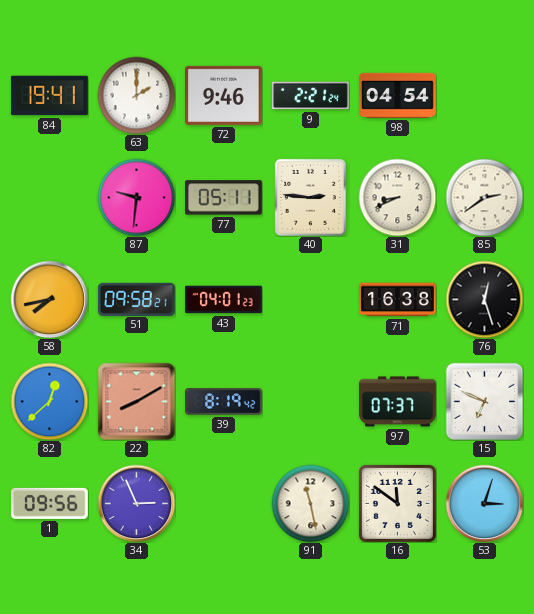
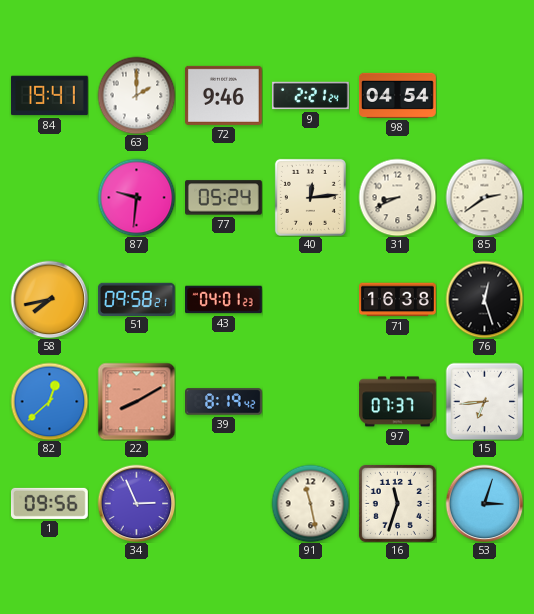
77: 05:11 -> 05:24 (224, 198)
40: 2:46 -> 12:14 (310, 197)
15: 6:49 -> 6:44 (484, 401)
16: 11:51 -> 11:33 (397, 503)
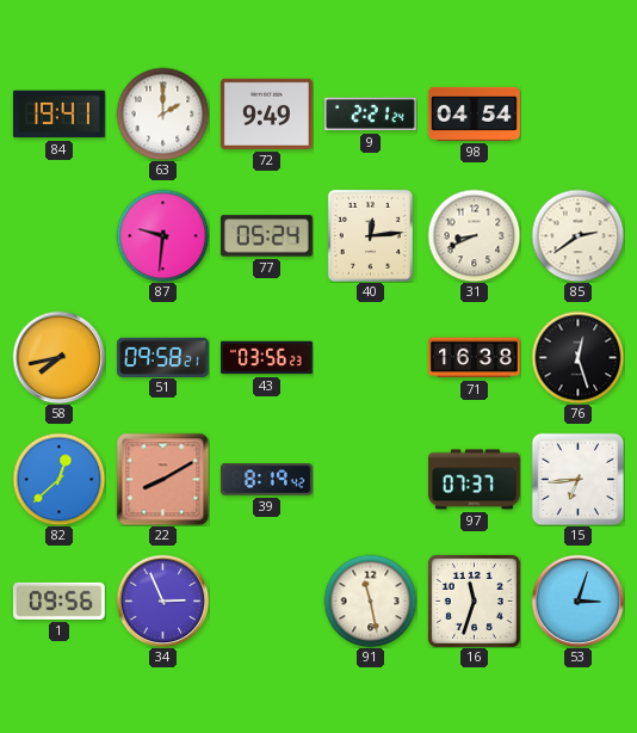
72: 9:46 -> 9:49 (266, 113)
43: 04:01 -> 03:56 (267, 358)
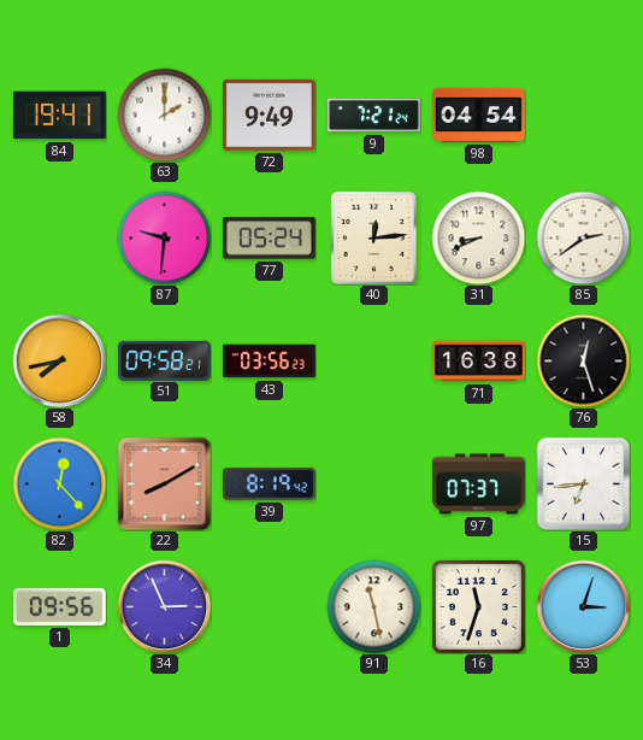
9: 2:21 -> 7:21 (374, 116)
82: 12:38 -> 12:23 (59, 483)
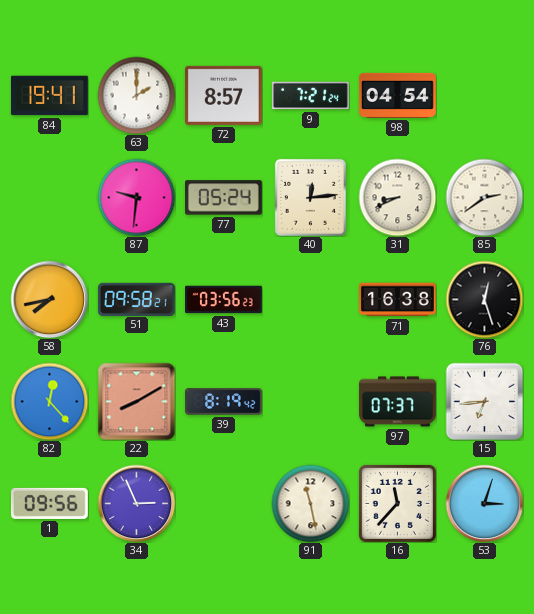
72: 9:49 -> 8:57 (223, 95)
16: 11:33 -> 11:37 (397, 503)
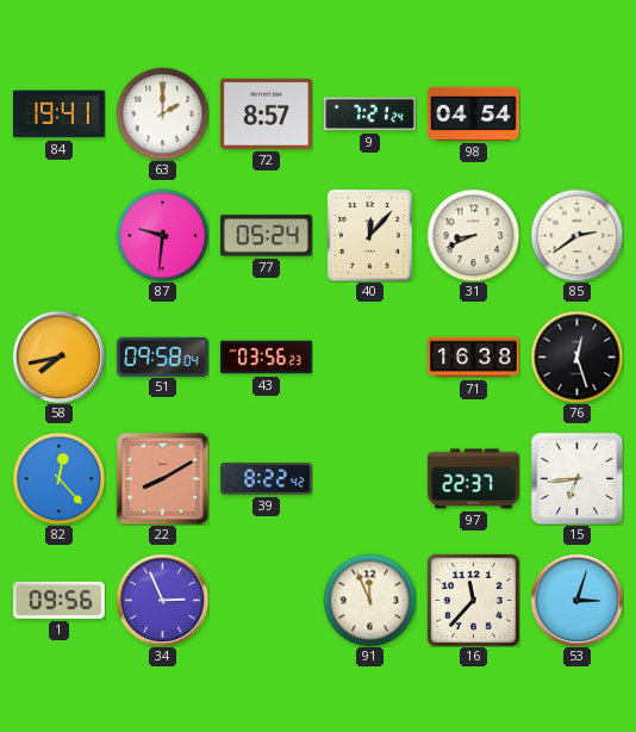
40: 12:14 -> 12:07 (369, 235)
51: 09:58:21 -> 09:58:04 (163, 356)
39: 8:19 -> 8:22 (267, 479)
97: 07:37 -> 22:37 (474, 479)
91: 11:28 -> 11:56 (369, 600)
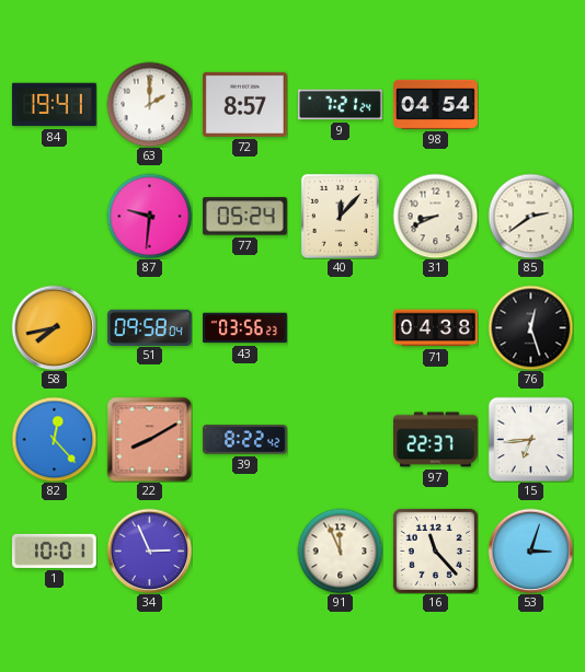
71: 16:38 -> 04:38 (436, 328)
1: 09:56 -> 10:01 (54, 551)
16: 11:37 -> 11:23 (435, 551)
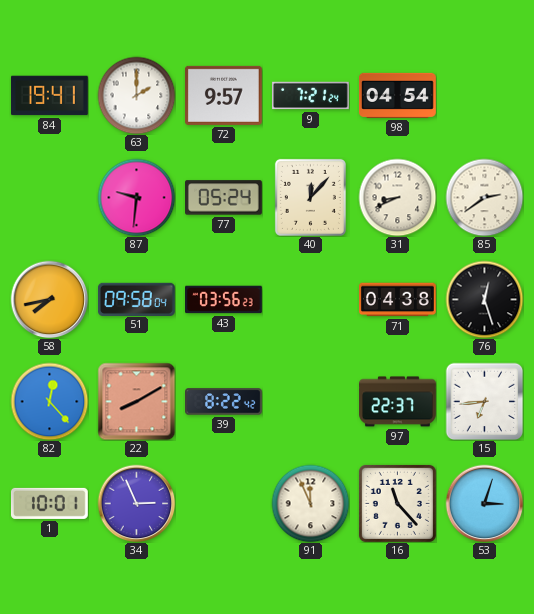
72: 8:57 -> 9:57 (223, 95)
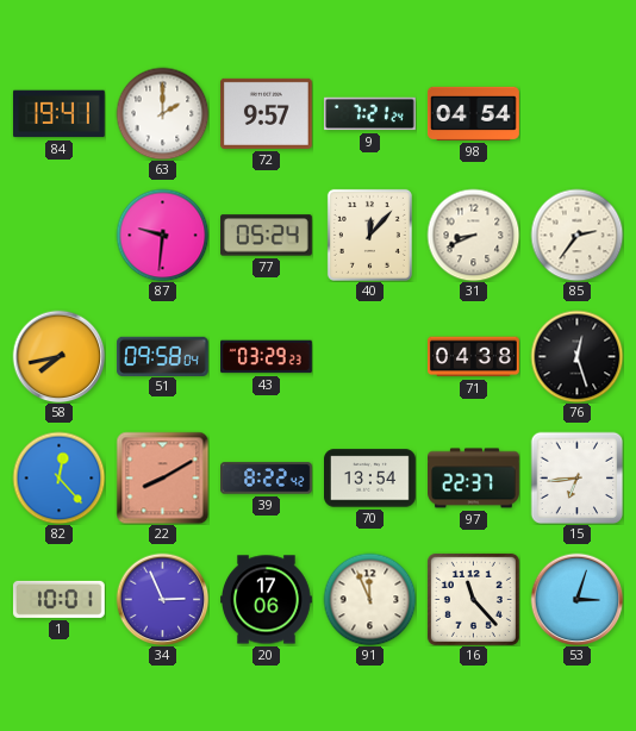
85: 2:39 -> 2:36 (576, 235)
43: 03:56 -> 03:29 (267, 357)
70: none -> 13:54 (370, 479)
20: none -> 17:06 (267, 600)
